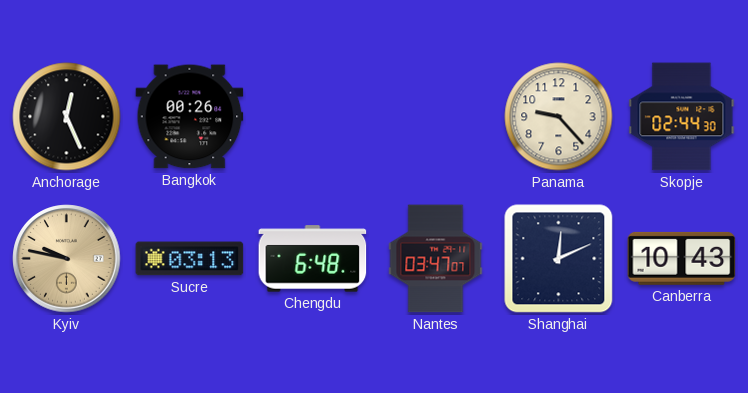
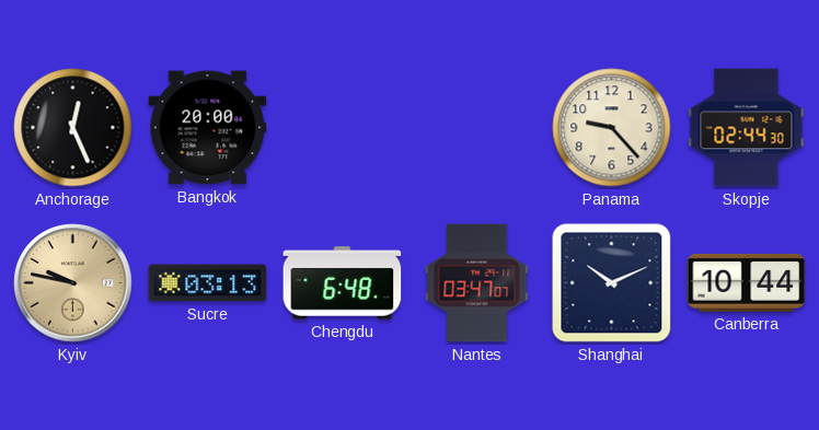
Bangkok: 00:26 -> 20:00 (208, 128)
Shanghai: 12:11 -> 10:11 (612, 283)
Canberra: 10:43 -> 10:44 (747, 282)
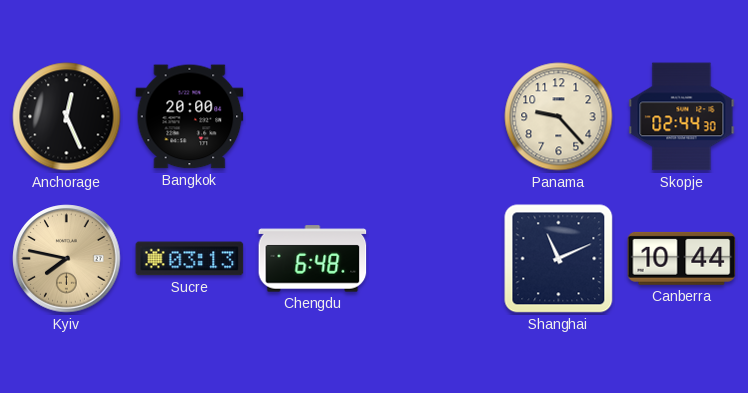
Kyiv: 9:47 -> 7:47 (67, 259)
Nantes: 03:47 -> none (477, 283)
Shanghai: 10:11 -> 11:11 (559, 259)
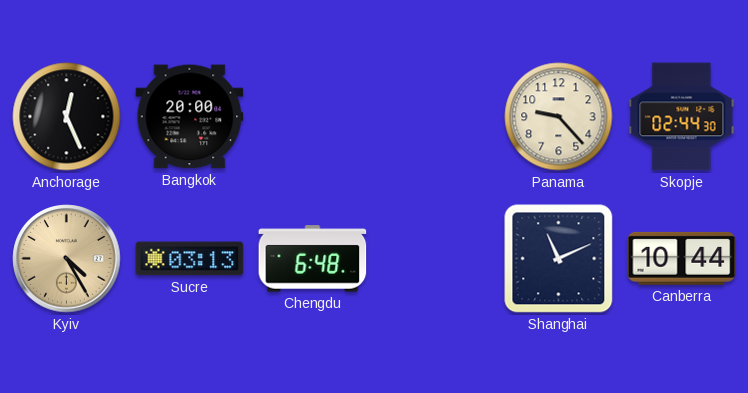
Kyiv: 7:47 -> 4:25 (67, 259)
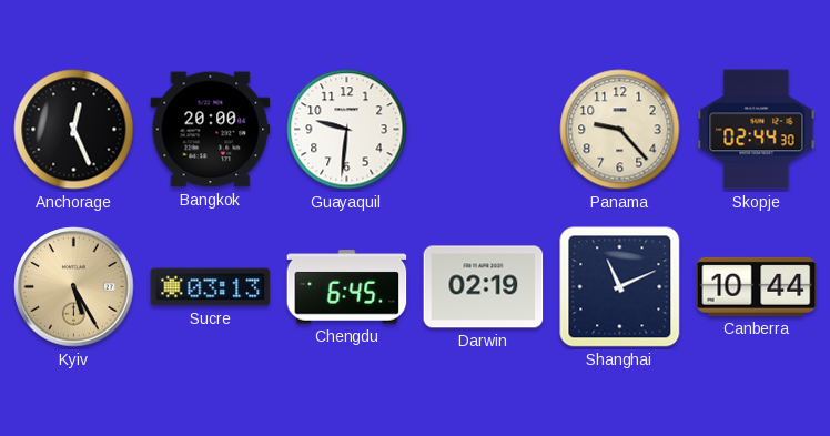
Guayaquil: none -> 9:31 (347, 130)
Kyiv: 4:25 -> 5:25 (74, 287)
Chengdu: 6:48 -> 6:45 (347, 287)
Darwin: none -> 02:19 (484, 287)
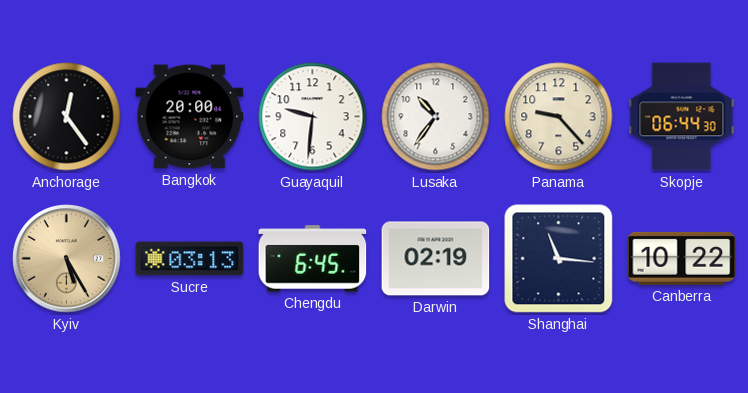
Anchorage: 12:26 -> 12:24 (67, 117)
Lusaka: none -> 10:36 (436, 117)
Skopje: 02:44 -> 06:44 (682, 117)
Shanghai: 11:11 -> 11:16 (559, 259)
Canberra: 10:44 -> 10:22 (682, 258)
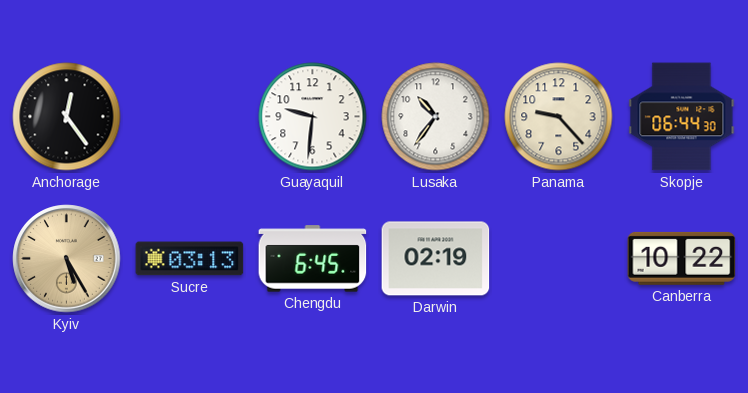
Bangkok: 20:00 -> none (190, 117)
Shanghai: 11:16 -> none (559, 259)
